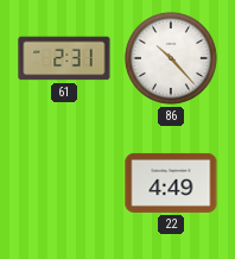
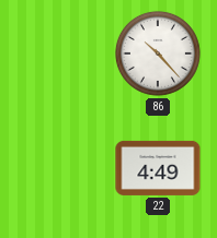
61: 2:31 -> none (64, 58)
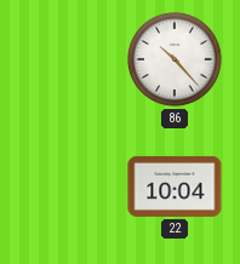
22: 4:49 -> 10:04 (175, 186)
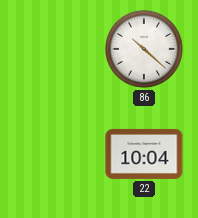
86: 10:23 -> 10:22 (144, 49)
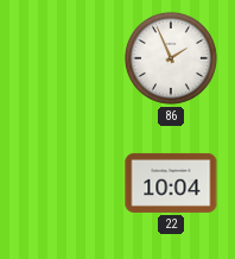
86: 10:22 -> 1:56 (171, 58)
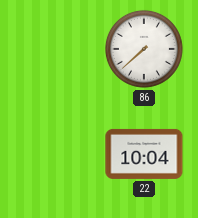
86: 1:56 -> 7:38 (144, 49)
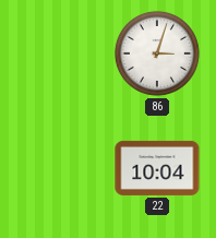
86: 7:38 -> 3:03 (157, 53)
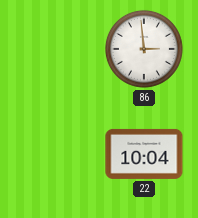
86: 3:03 -> 2:59 (144, 49)
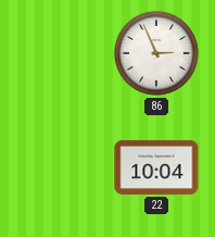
86: 2:59 -> 2:56 (156, 53)
